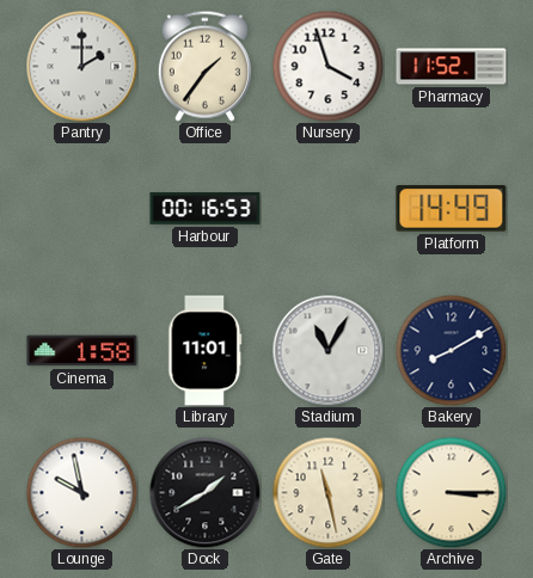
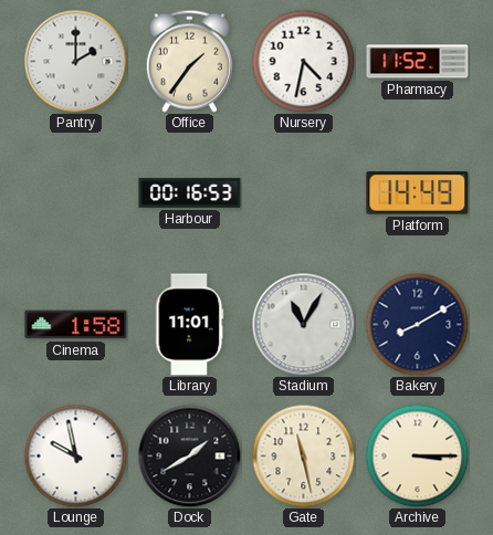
Nursery: 3:57 -> 4:32 (303, 61)
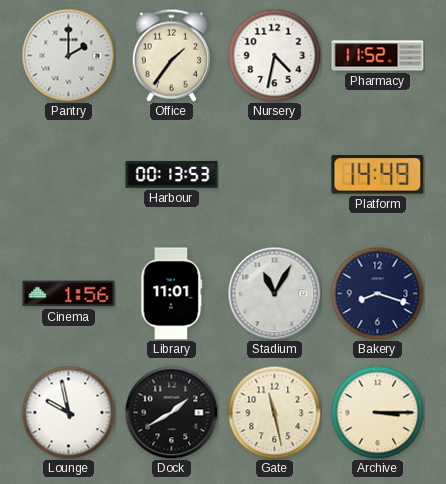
Harbour: 00:16 -> 00:13 (172, 175)
Cinema: 1:58 -> 1:56 (69, 294)
Bakery: 8:10 -> 8:18 (377, 293)
